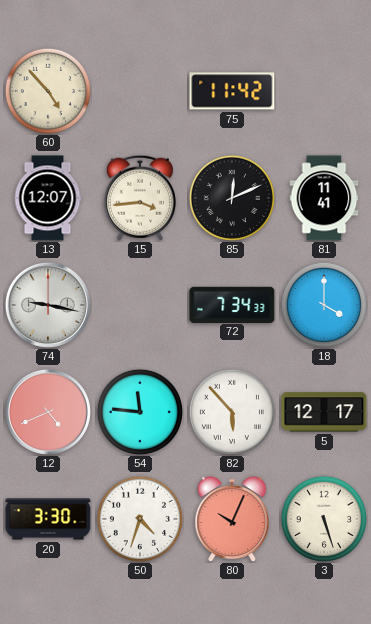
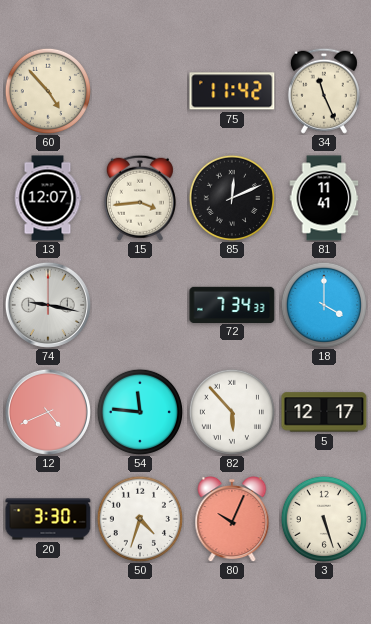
34: none -> 11:26 (324, 91)
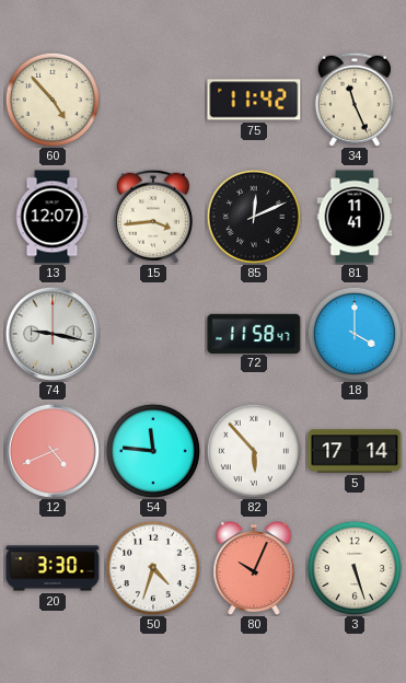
72: 7:34 -> 11:58 (254, 333)
5: 12:17 -> 17:14 (355, 451)
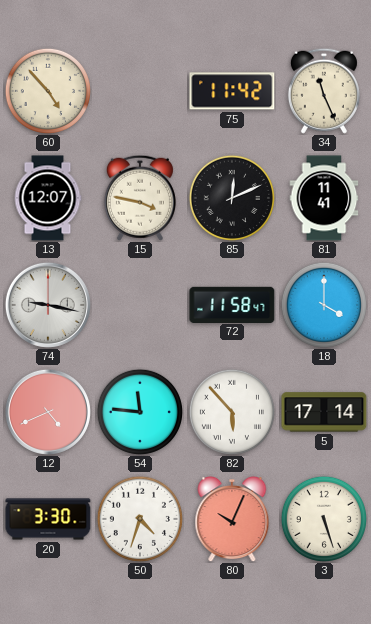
15: 3:44 -> 3:47 (140, 198)
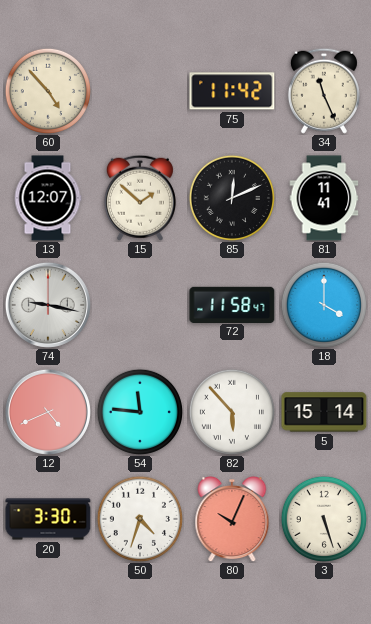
15: 3:47 -> 1:52 (140, 198)
5: 17:14 -> 15:14 (324, 412)
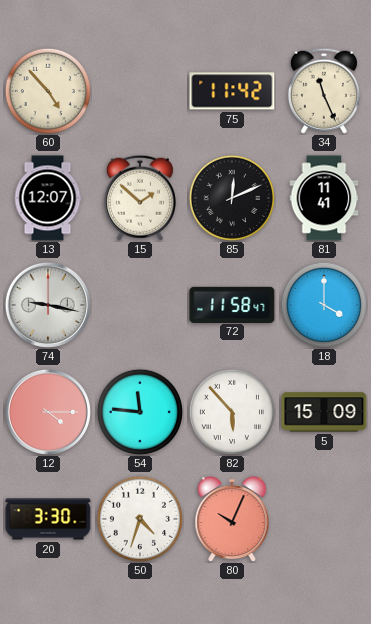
12: 4:41 -> 4:15 (48, 412)
5: 15:14 -> 15:09 (324, 412)
3: 5:27 -> none (324, 519)
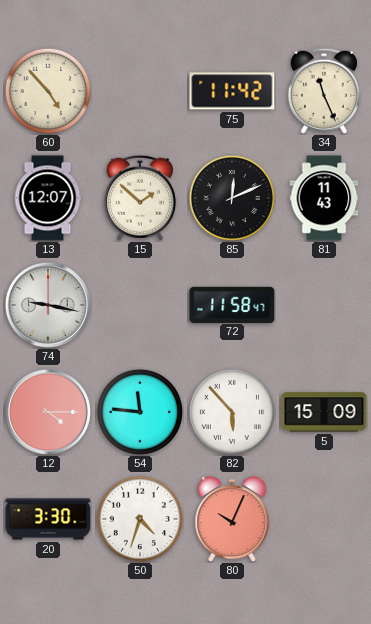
81: 11:41 -> 11:43 (324, 198)
18: 4:00 -> none (324, 305)
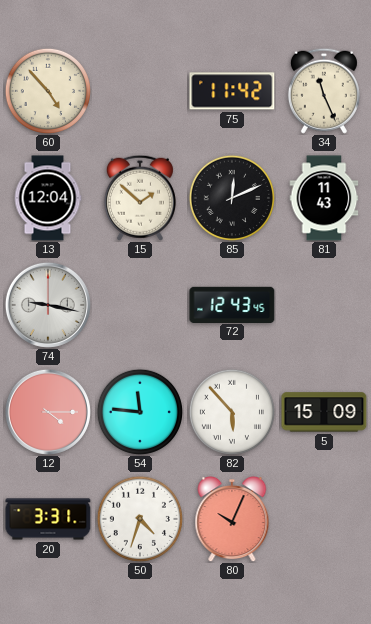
13: 12:07 -> 12:04 (48, 198)
72: 11:58 -> 12:43 (232, 304)
20: 3:30 -> 3:31 (48, 519)
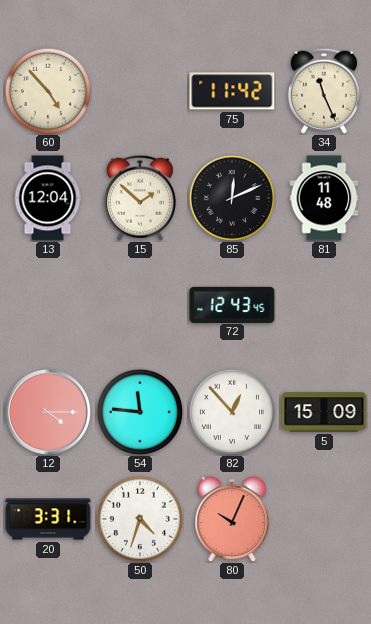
81: 11:43 -> 11:48 (324, 198)
74: 9:17 -> none (48, 305)
82: 5:53 -> 12:53 (232, 412)
